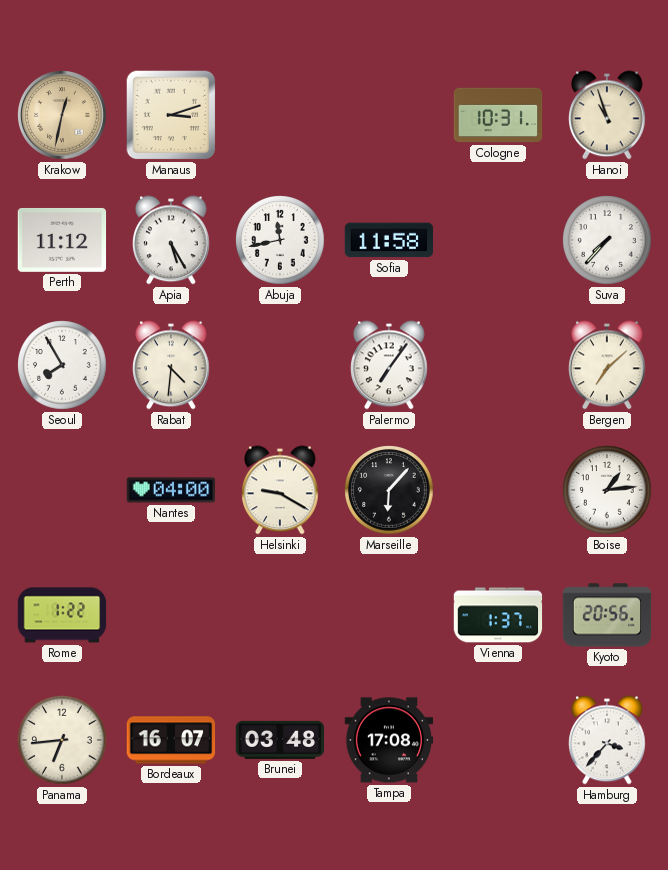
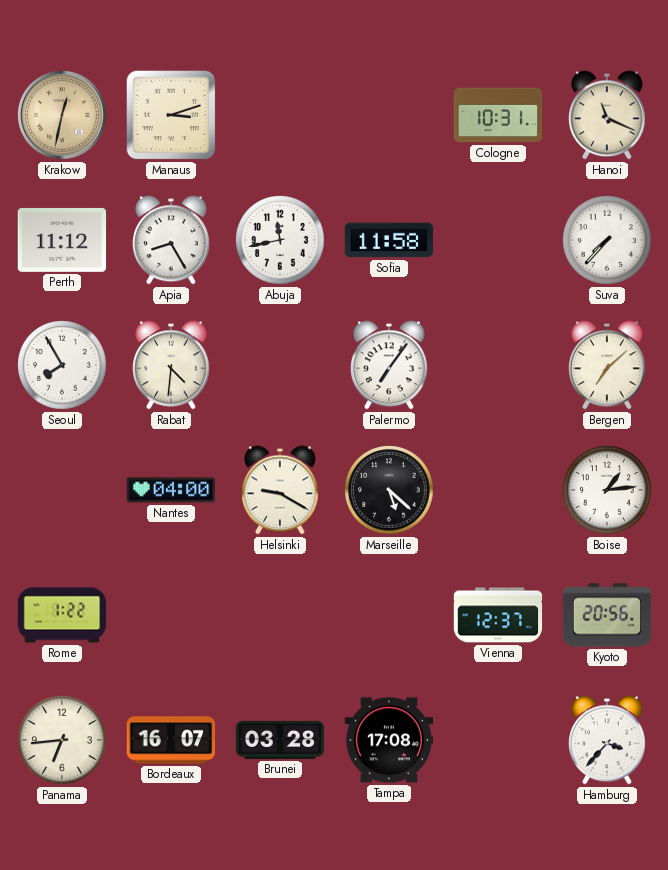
Hanoi: 10:57 -> 11:19 (607, 115)
Apia: 5:25 -> 8:25 (171, 240)
Marseille: 6:07 -> 5:22 (389, 490)
Vienna: 1:37 -> 12:37 (498, 615)
Brunei: 03:48 -> 03:28 (280, 740)
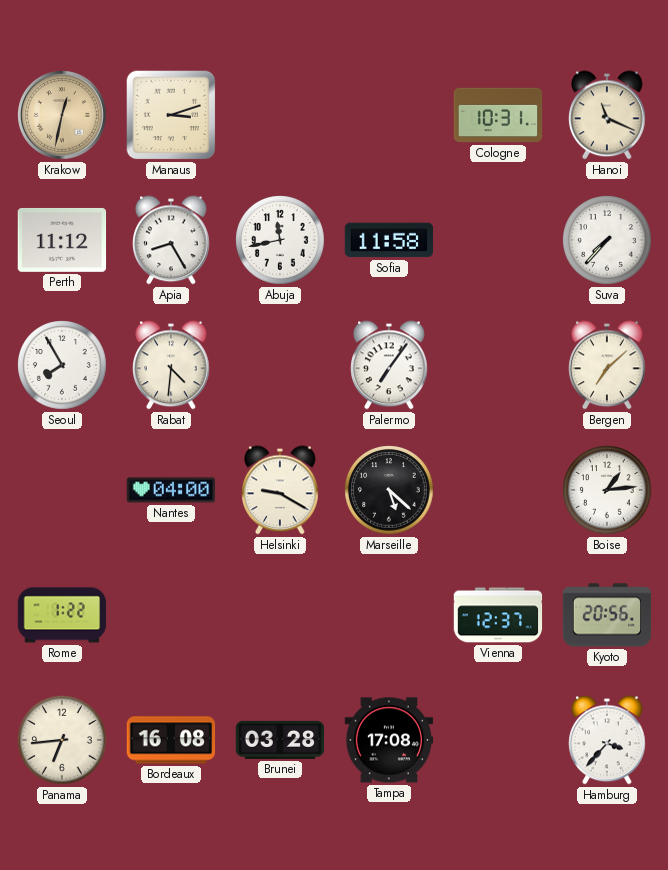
Bordeaux: 16:07 -> 16:08 (171, 740)
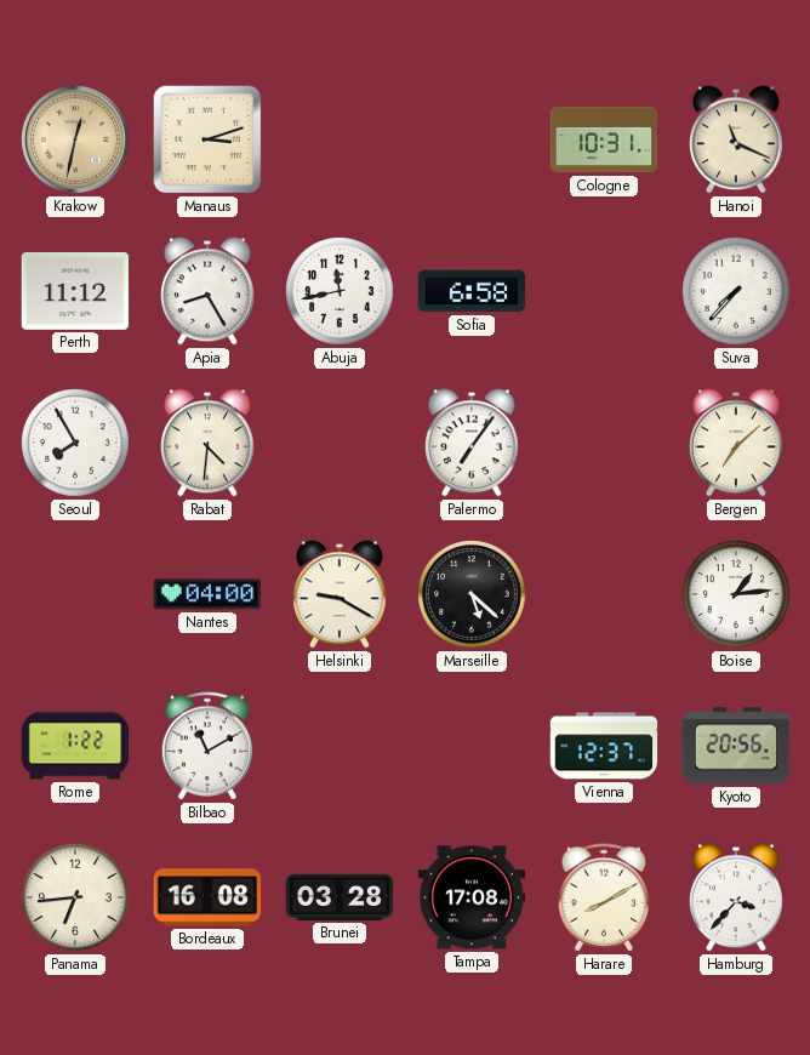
Sofia: 11:58 -> 6:58 (472, 291)
Bilbao: none -> 11:10 (207, 746)
Harare: none -> 8:10 (604, 897)
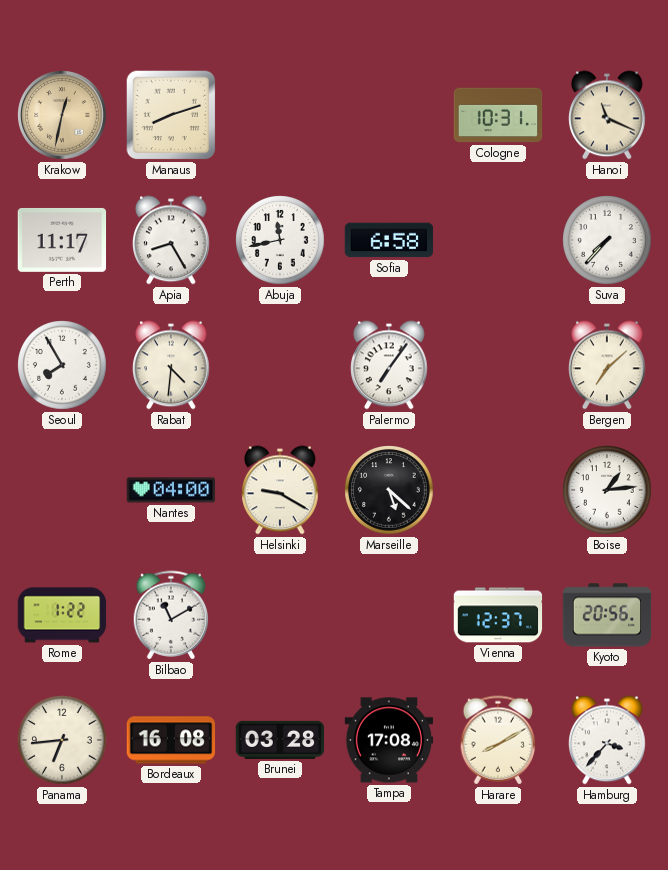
Manaus: 3:12 -> 8:12 (171, 115)
Perth: 11:12 -> 11:17 (62, 240)
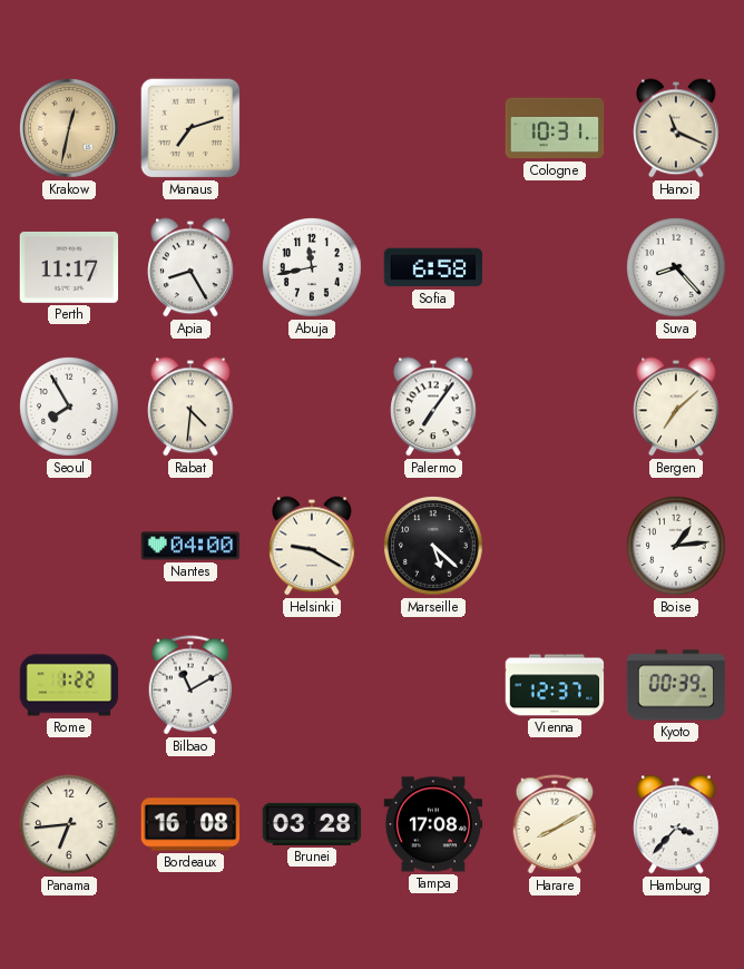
Manaus: 8:12 -> 7:12 (190, 128)
Suva: 7:37 -> 8:23 (676, 267)
Kyoto: 20:56 -> 00:39 (676, 685)
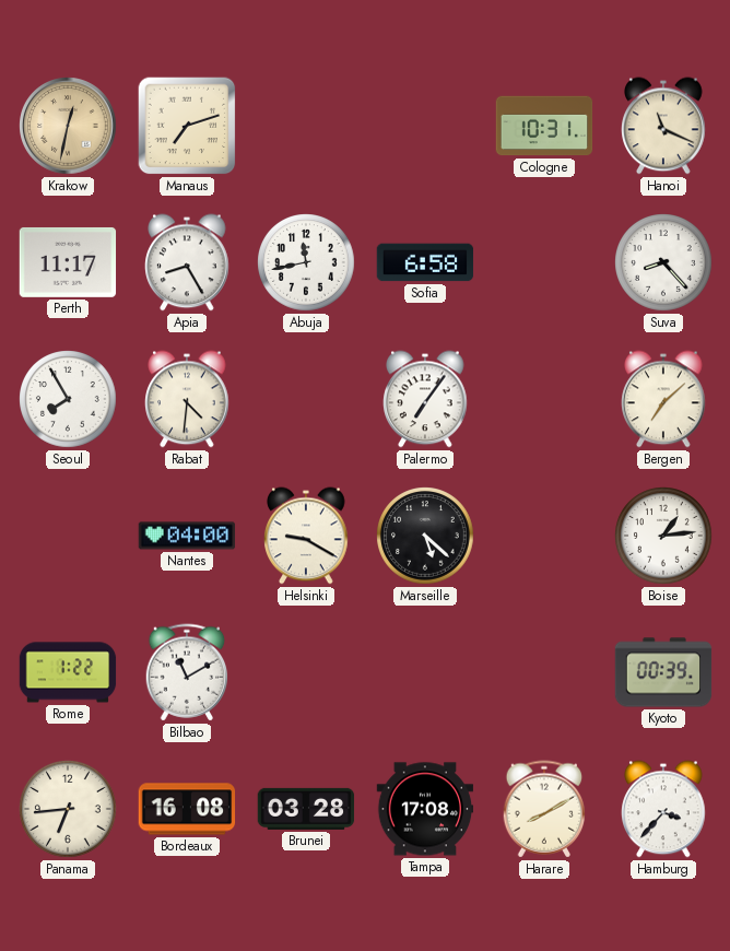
Vienna: 12:37 -> none (555, 685)
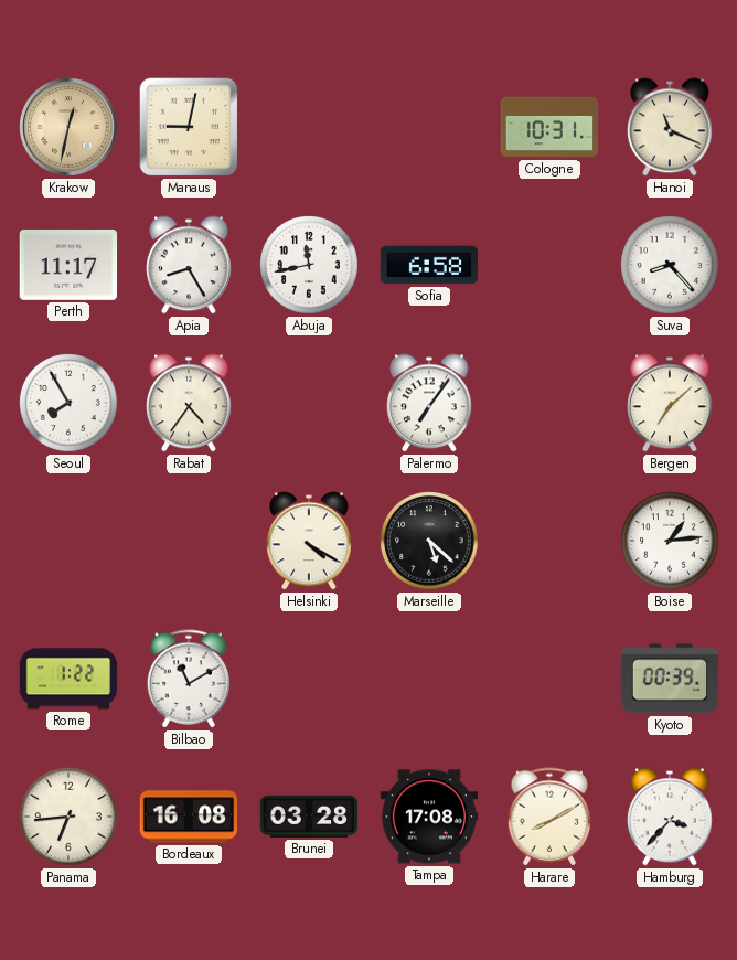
Manaus: 7:12 -> 9:02 (189, 127)
Rabat: 4:31 -> 4:36 (189, 403)
Nantes: 04:00 -> none (187, 536)
Helsinki: 9:20 -> 4:20 (309, 541)
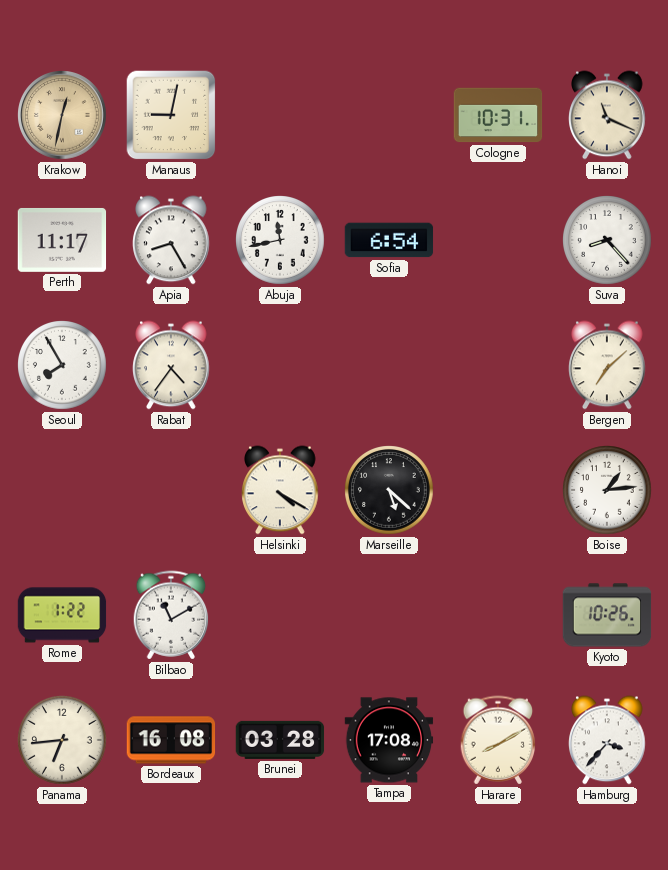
Sofia: 6:58 -> 6:54 (389, 240)
Palermo: 7:06 -> none (429, 403)
Kyoto: 00:39 -> 10:26 (607, 615)
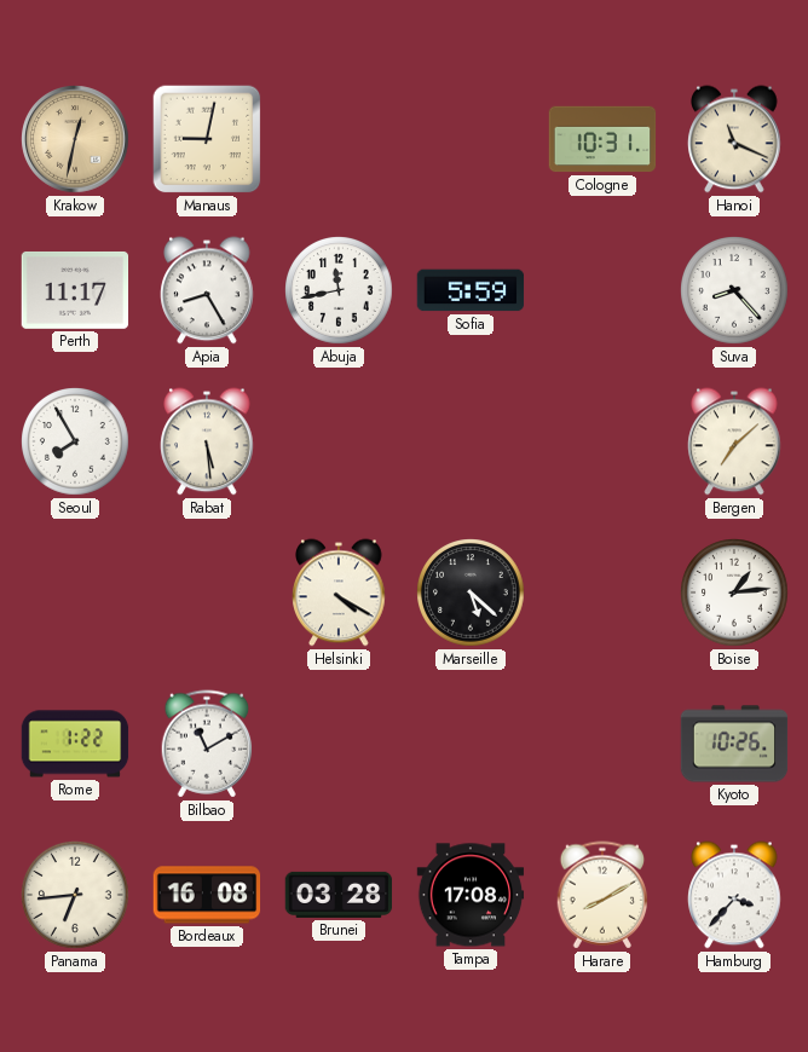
Sofia: 6:54 -> 5:59 (471, 290)
Rabat: 4:36 -> 5:29 (207, 441)
